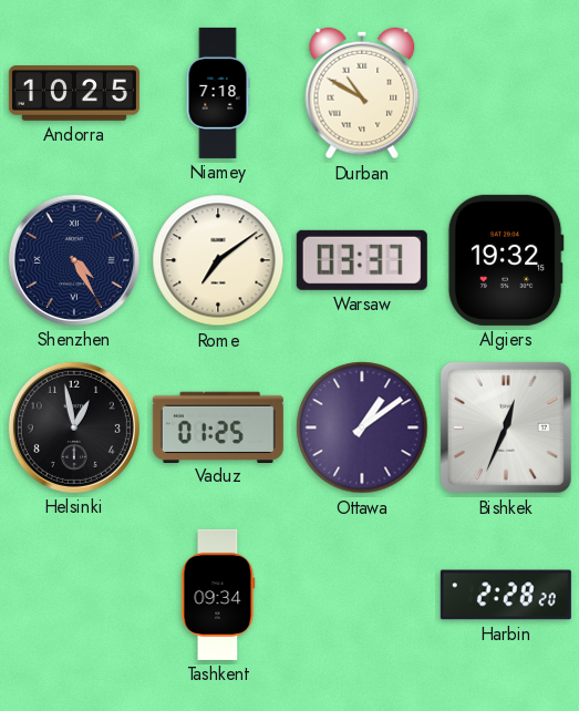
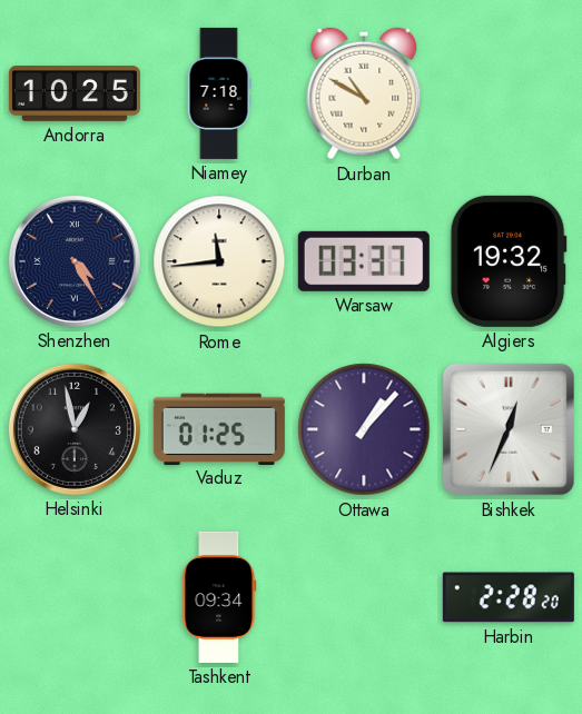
Rome: 7:09 -> 11:44 (219, 261)
Ottawa: 1:09 -> 1:07 (364, 429)
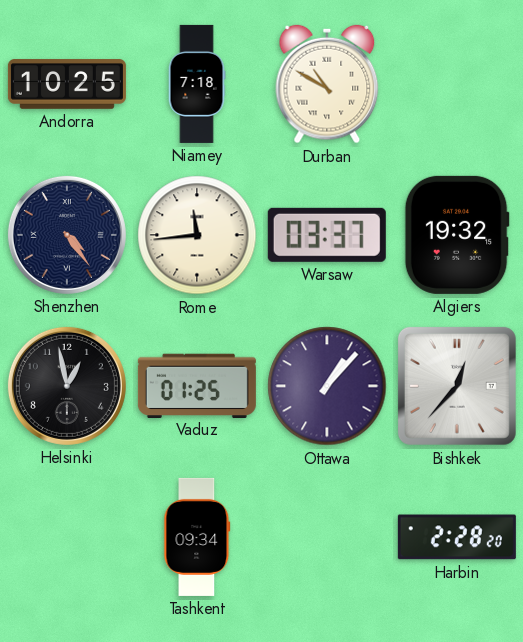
Shenzhen: 4:25 -> 4:24 (67, 235)
Bishkek: 12:34 -> 12:37 (457, 386)
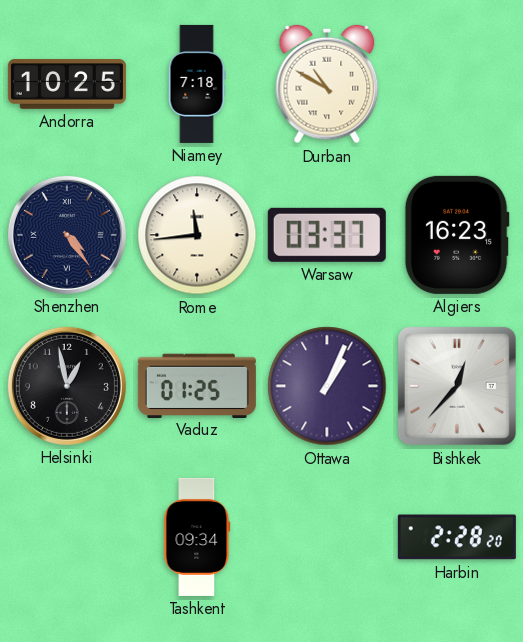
Algiers: 19:32 -> 16:23 (457, 235)
Ottawa: 1:07 -> 1:04 (327, 386)
